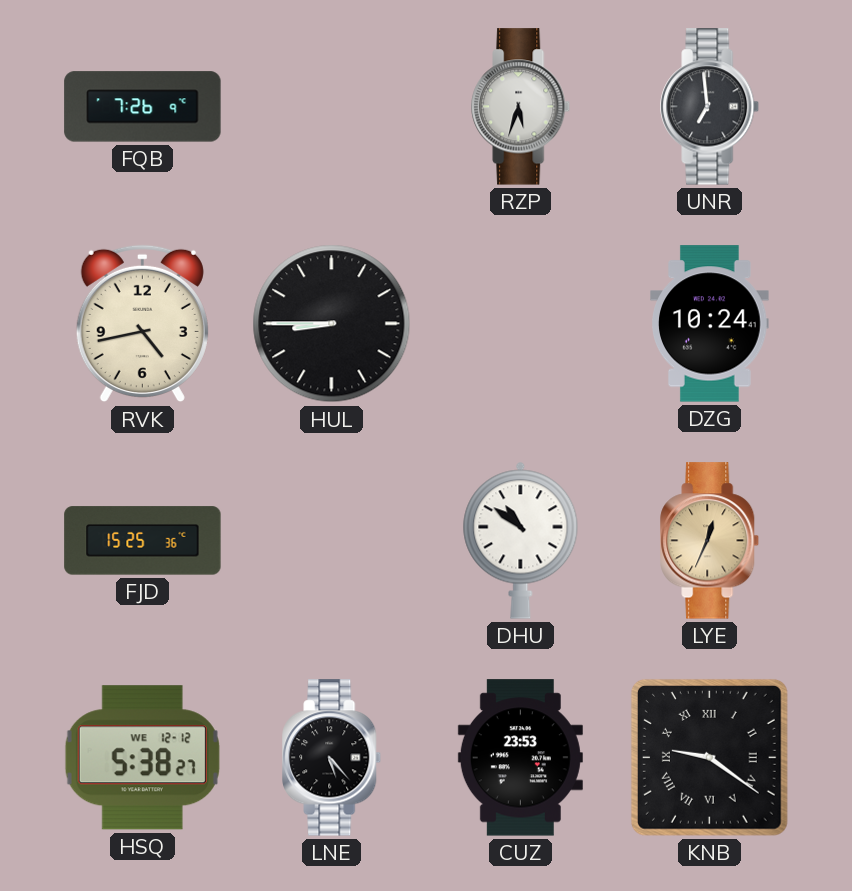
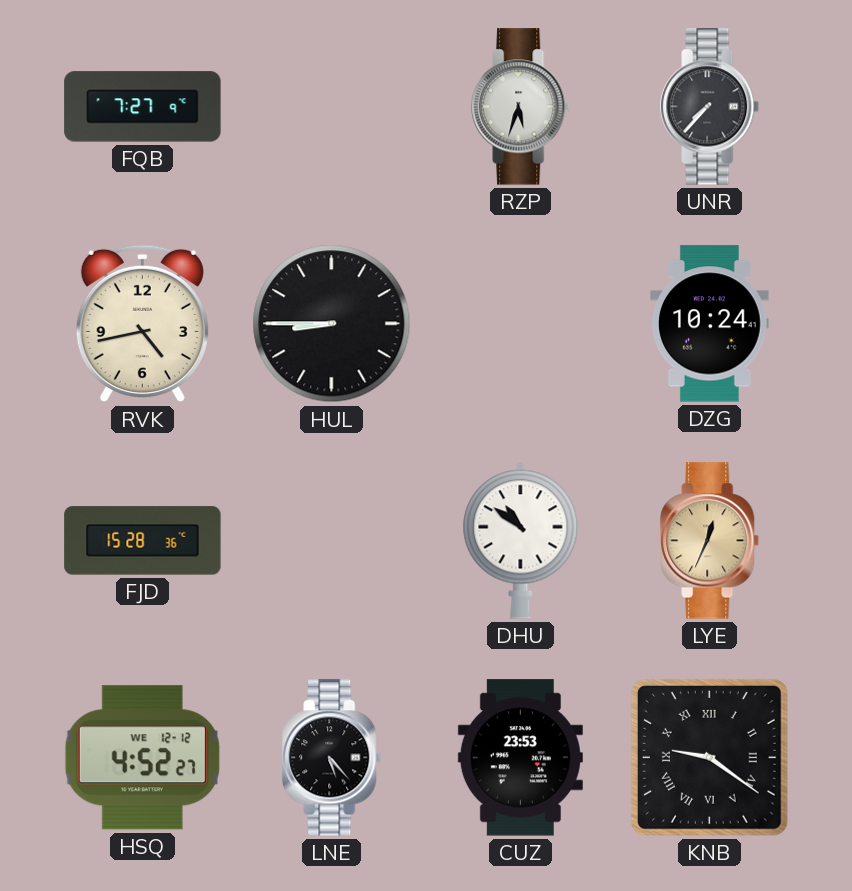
FQB: 7:26 -> 7:27 (143, 107)
UNR: 6:59 -> 7:37 (710, 107)
FJD: 15:25 -> 15:28 (143, 541)
HSQ: 5:38 -> 4:52 (142, 758)
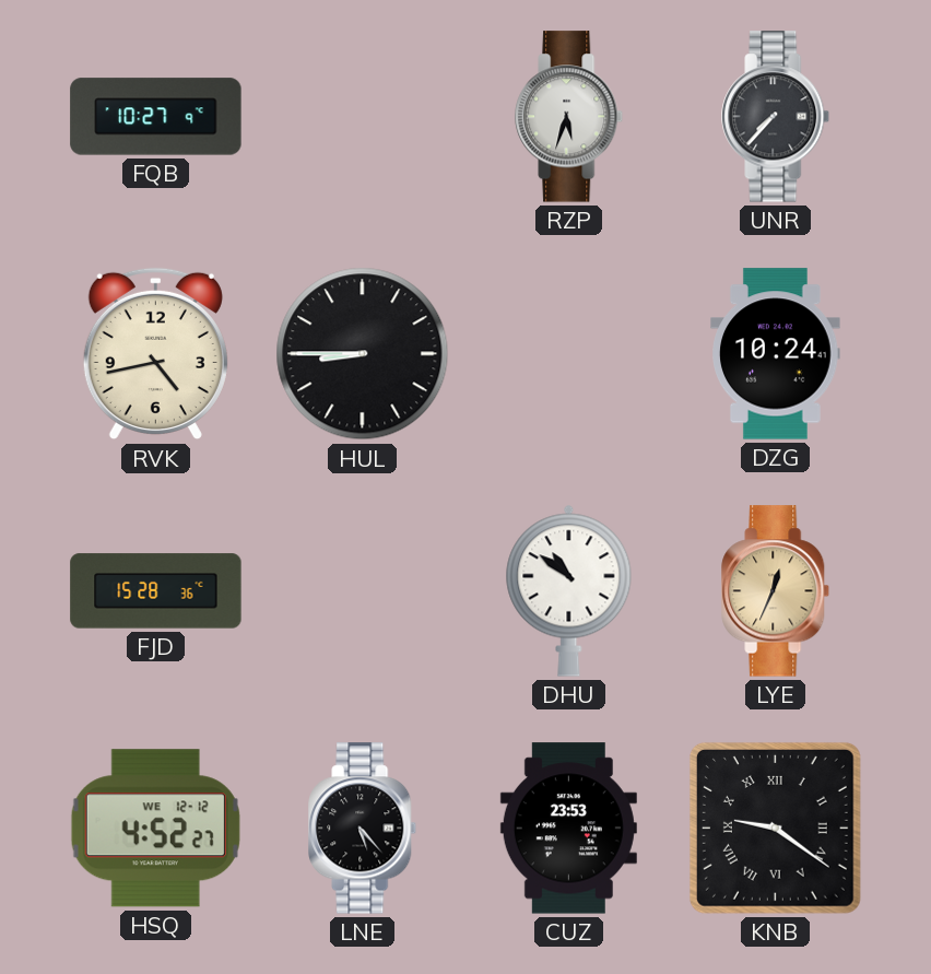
FQB: 7:27 -> 10:27 (156, 117)
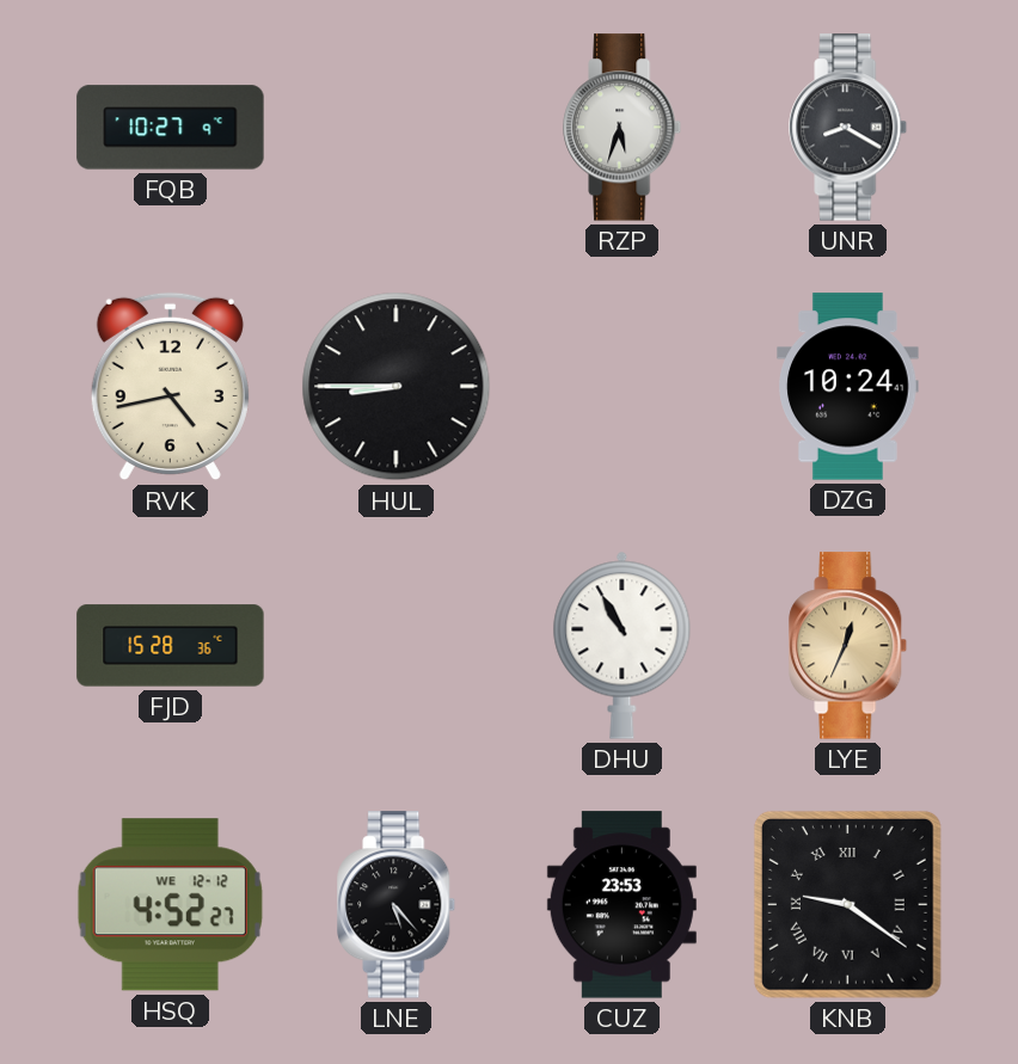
UNR: 7:37 -> 8:20 (848, 128)
DHU: 10:51 -> 10:55 (623, 645)
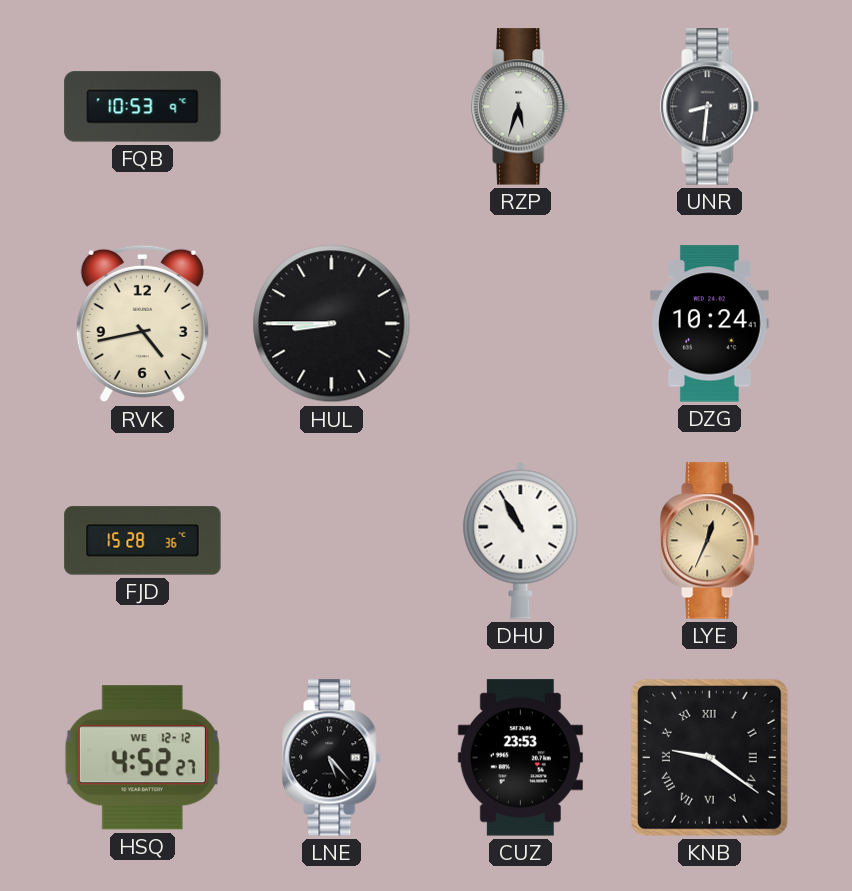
FQB: 10:27 -> 10:53 (143, 107)
UNR: 8:20 -> 8:31 (710, 107)
